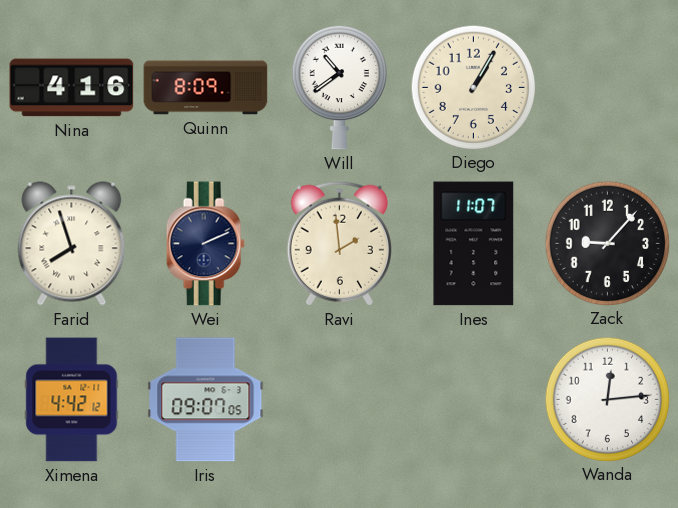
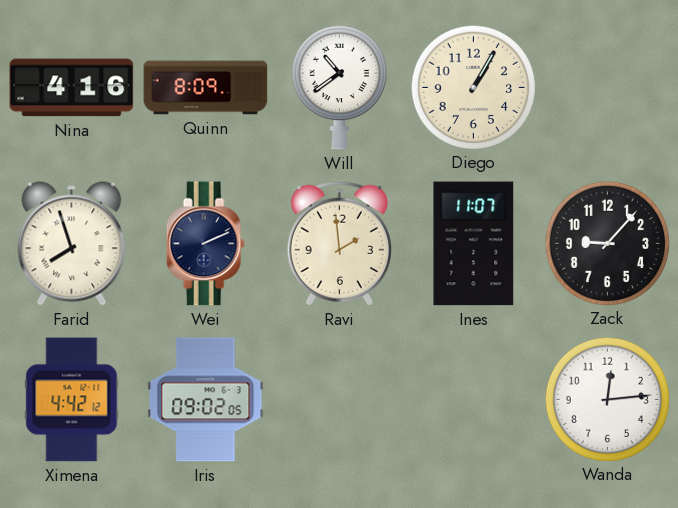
Iris: 09:07 -> 09:02 (206, 400)
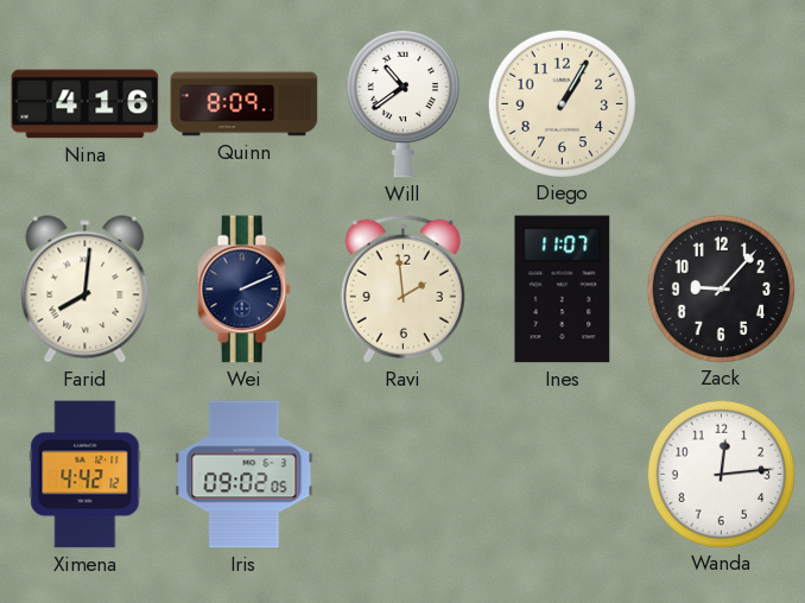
Farid: 7:57 -> 8:01 (85, 290)
